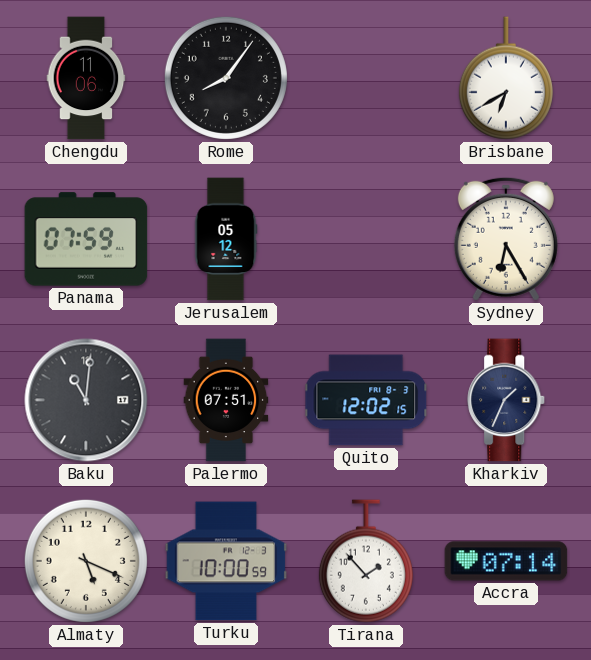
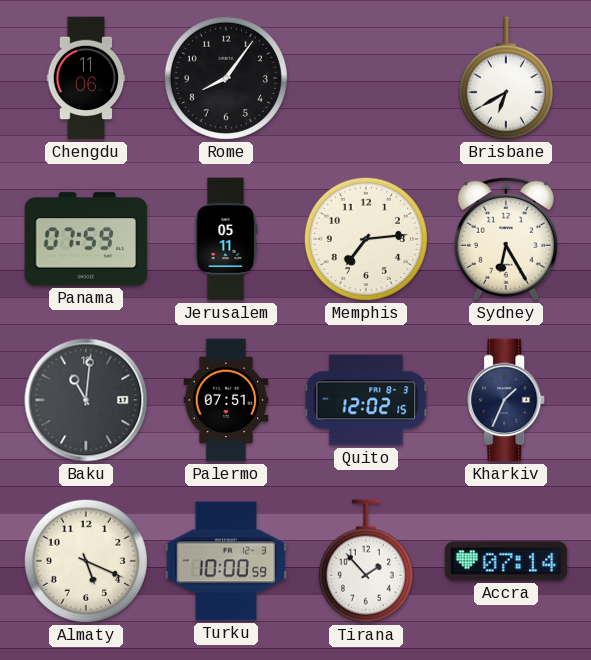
Jerusalem: 05:12 -> 05:11 (226, 239)
Memphis: none -> 7:14 (366, 239)
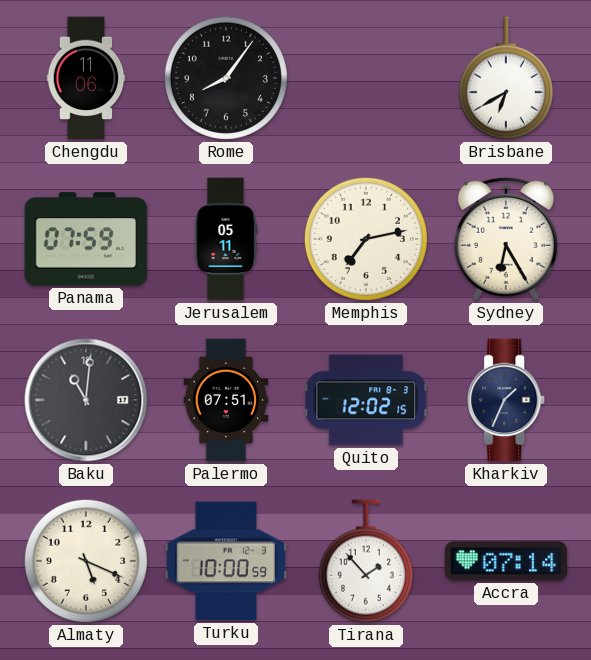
Memphis: 7:14 -> 7:13 (366, 239)
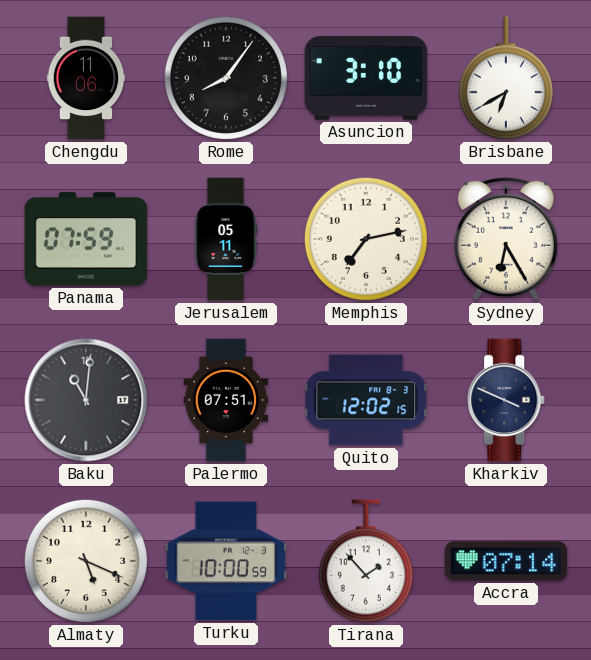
Asuncion: none -> 3:10 (366, 78)
Kharkiv: 1:34 -> 3:49 (507, 400)
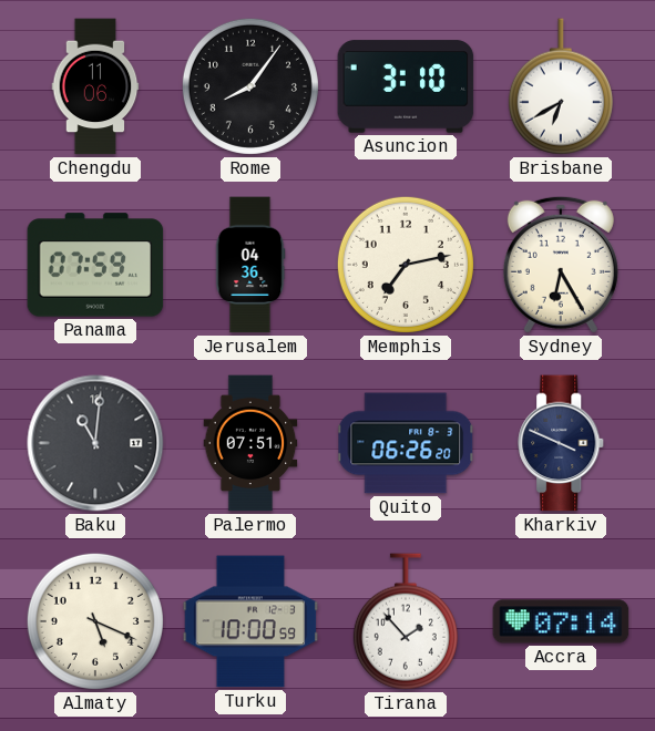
Jerusalem: 05:11 -> 04:36 (250, 265)
Quito: 12:02 -> 06:26 (407, 443)
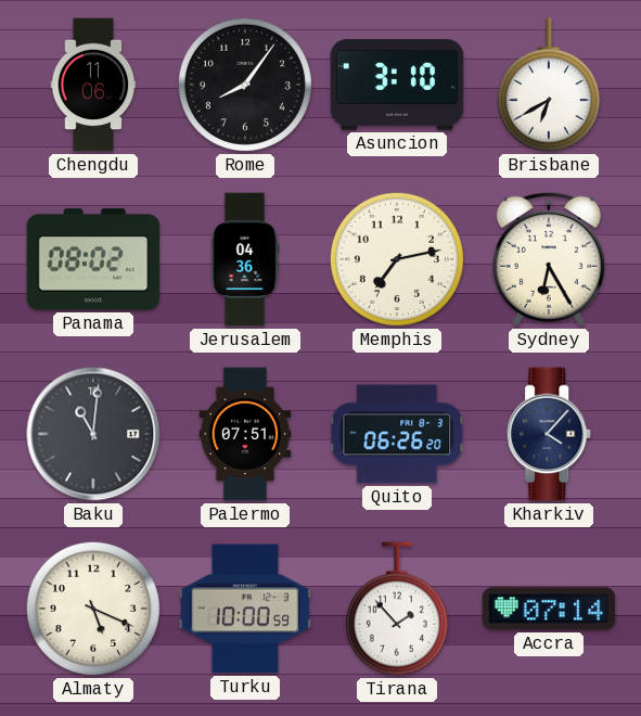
Panama: 07:59 -> 08:02 (93, 259)
Kharkiv: 3:49 -> 4:07 (550, 434)
